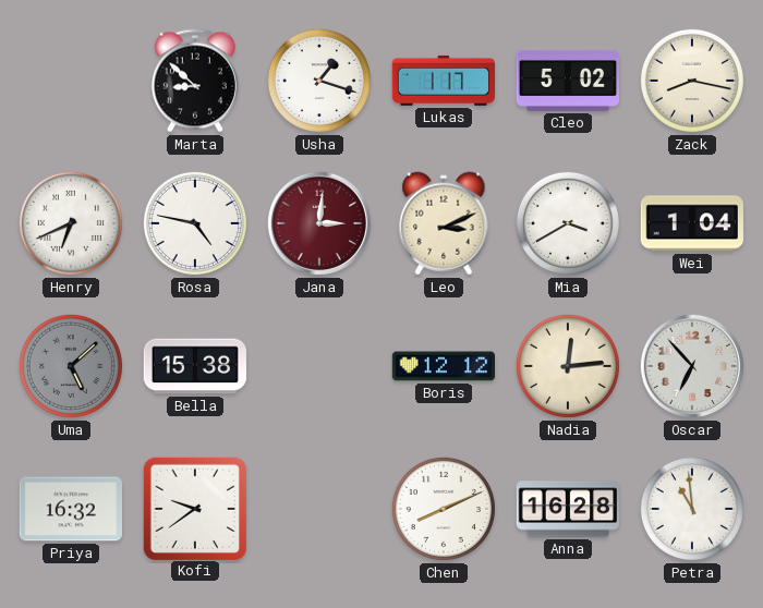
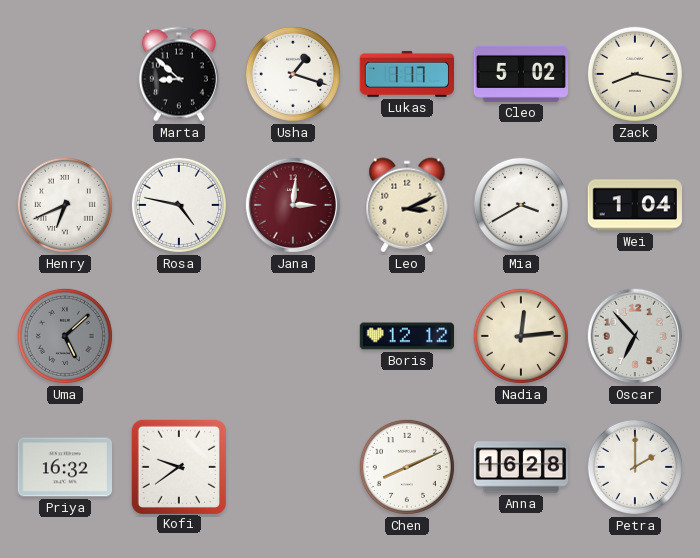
Bella: 15:38 -> none (194, 366)
Petra: 10:59 -> 2:00 (635, 467)
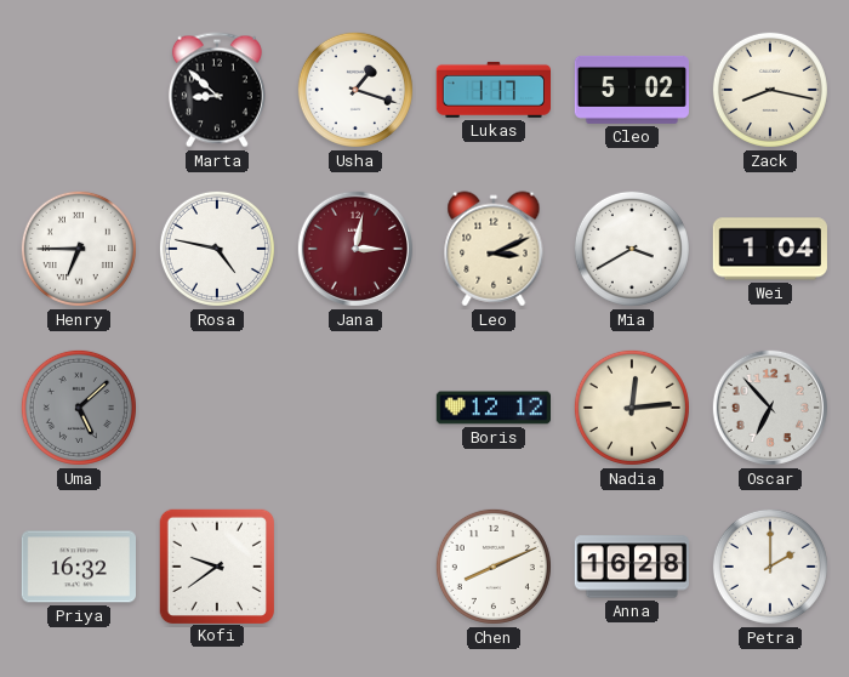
Henry: 6:41 -> 6:45 (79, 249)
Jana: 3:01 -> 3:02 (355, 249)
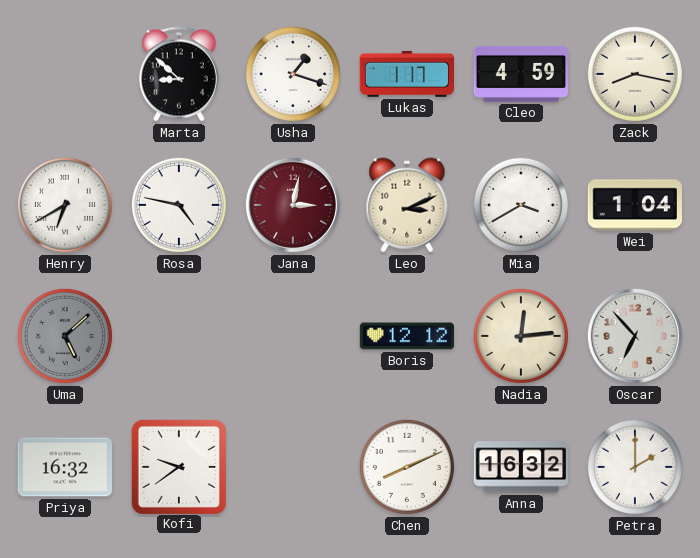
Cleo: 5:02 -> 4:59 (520, 74)
Henry: 6:45 -> 6:40 (65, 205)
Anna: 16:28 -> 16:32 (520, 467)
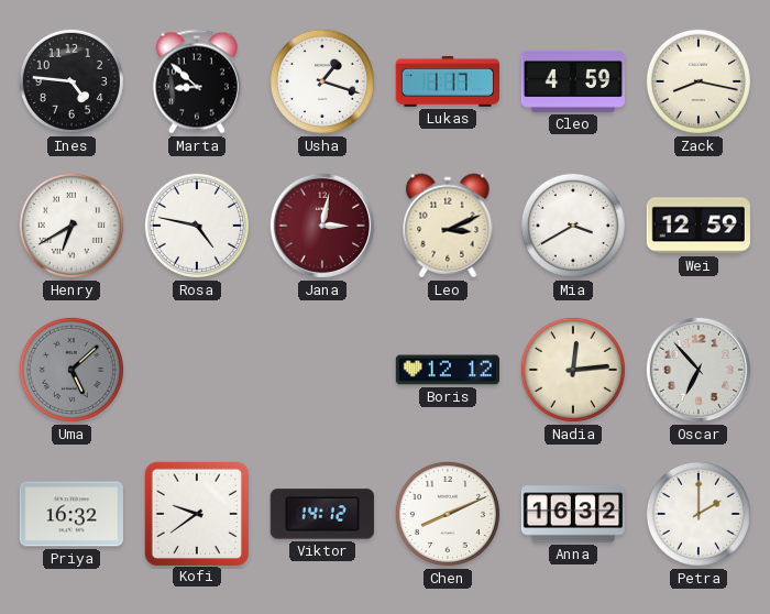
Ines: none -> 4:46 (71, 81)
Wei: 1:04 -> 12:59 (698, 226)
Viktor: none -> 14:12 (322, 514)
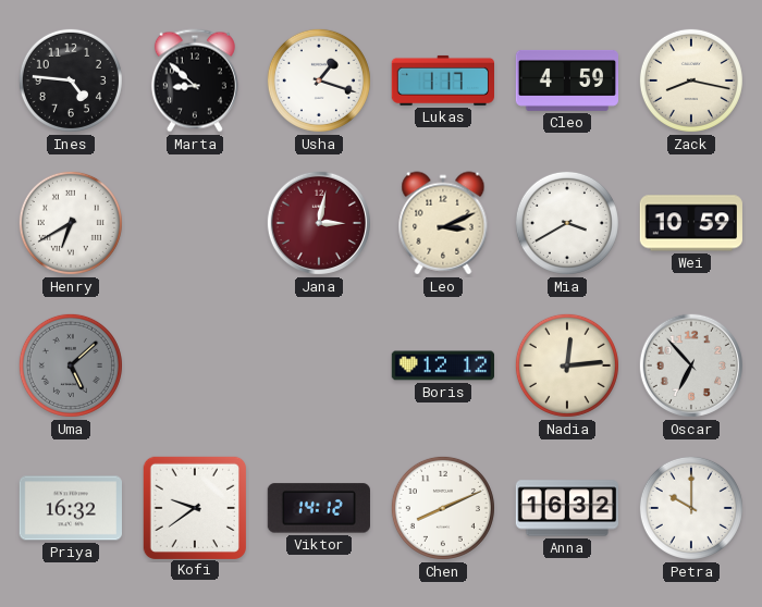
Rosa: 4:47 -> none (197, 226)
Wei: 12:59 -> 10:59 (691, 223)
Petra: 2:00 -> 10:00 (691, 508)
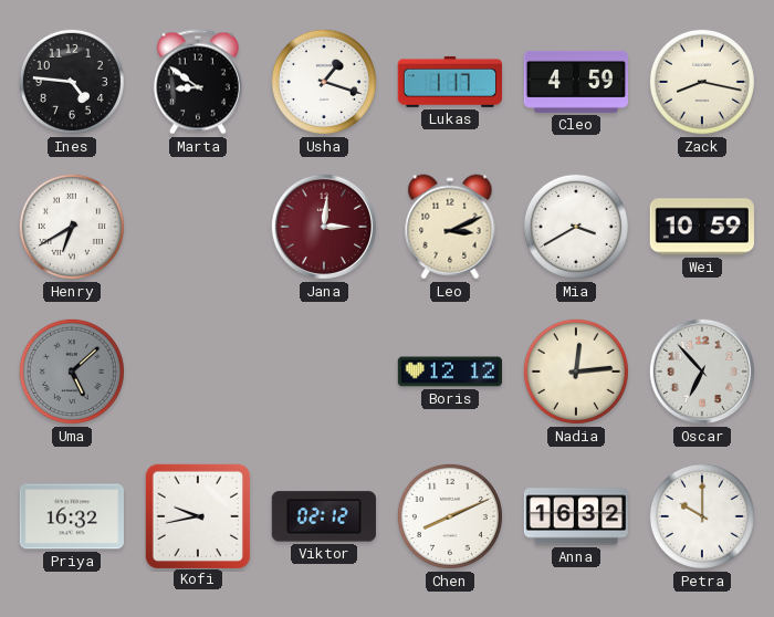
Marta: 8:52 -> 8:51 (198, 82)
Jana: 3:02 -> 3:01 (324, 227)
Kofi: 9:39 -> 9:43 (197, 515)
Viktor: 14:12 -> 02:12 (324, 516)
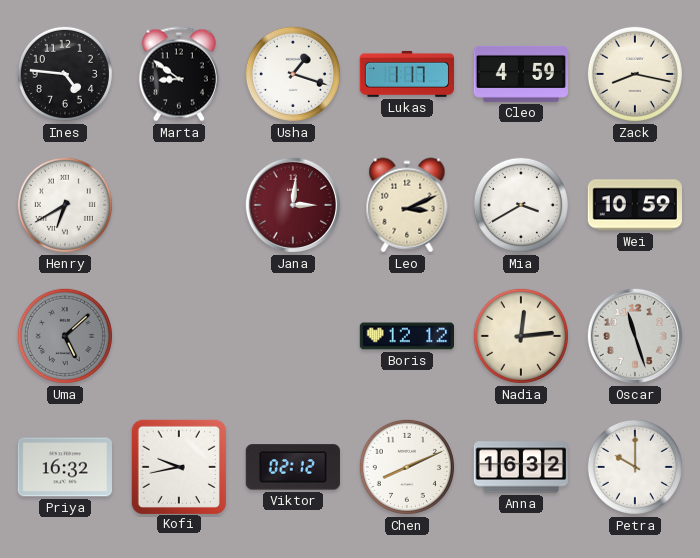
Oscar: 6:53 -> 11:27 (635, 336)
